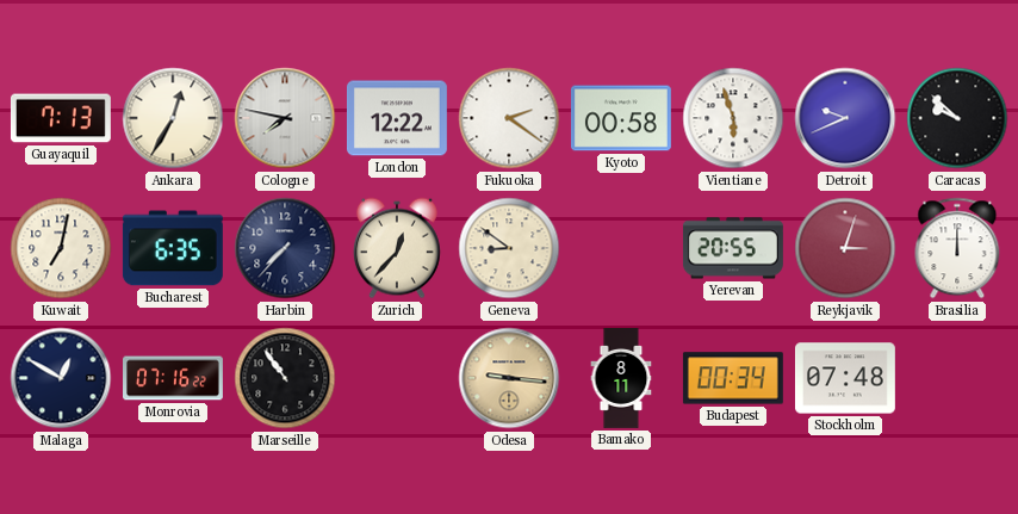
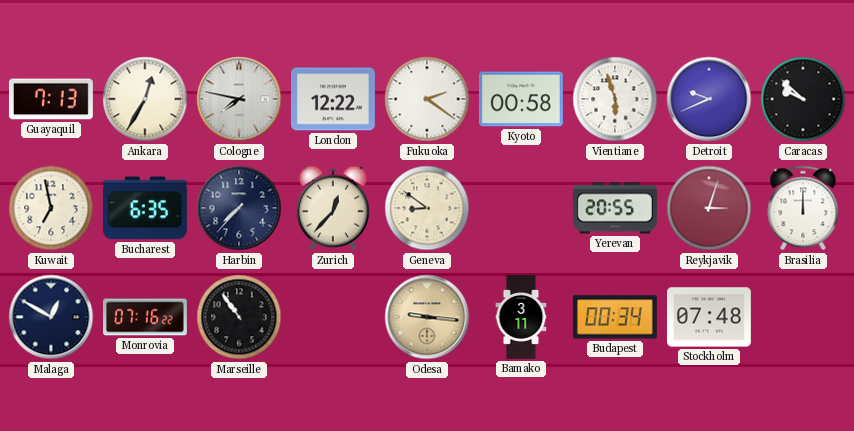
Kuwait: 7:02 -> 6:58 (51, 208)
Bamako: 8:11 -> 3:11 (521, 318)
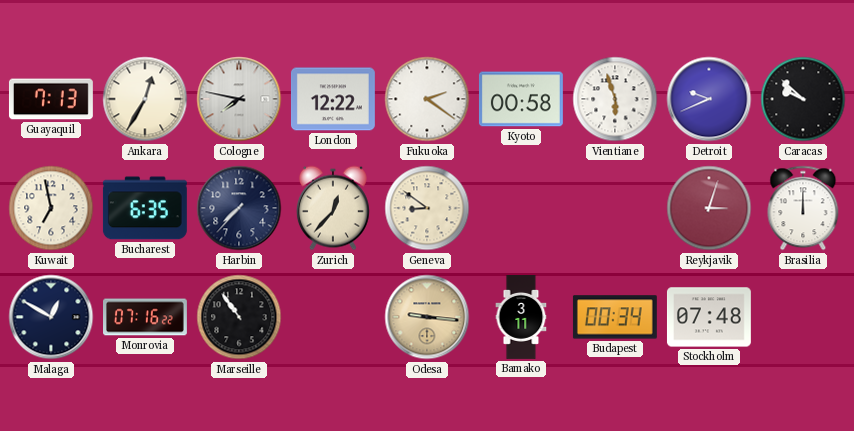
Yerevan: 20:55 -> none (615, 208)
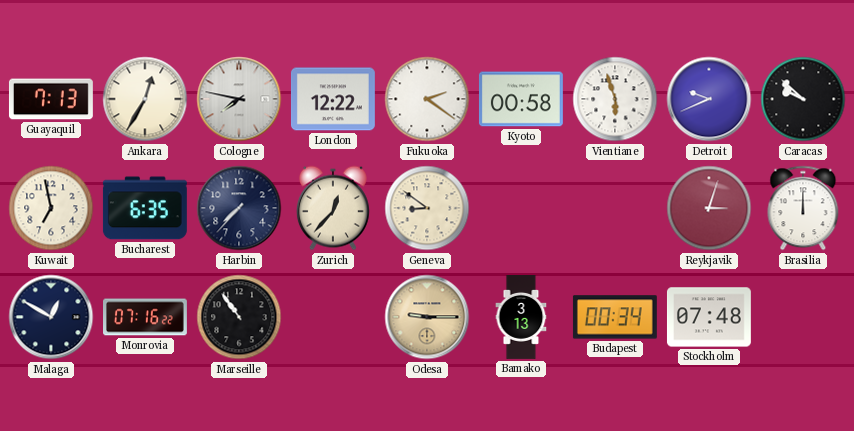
Odesa: 9:16 -> 9:15 (427, 317)
Bamako: 3:11 -> 3:13 (521, 318)
